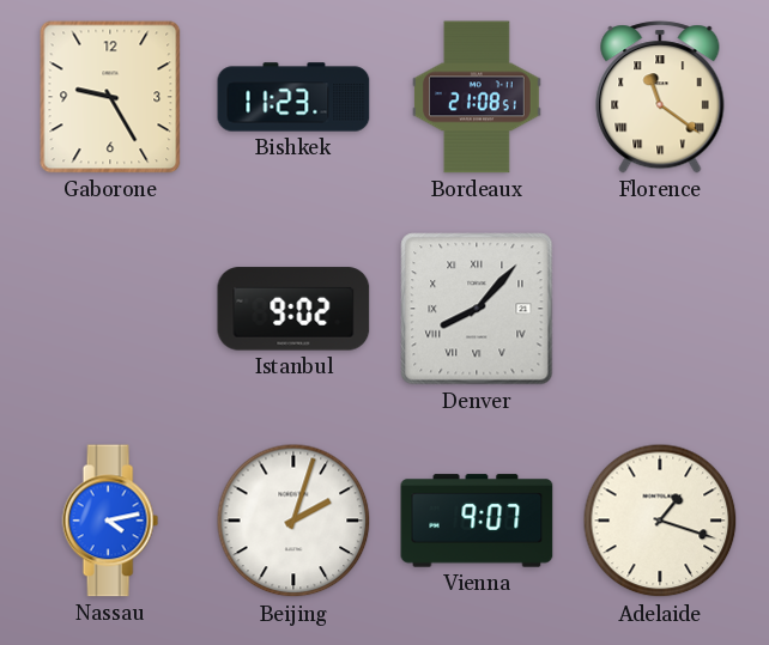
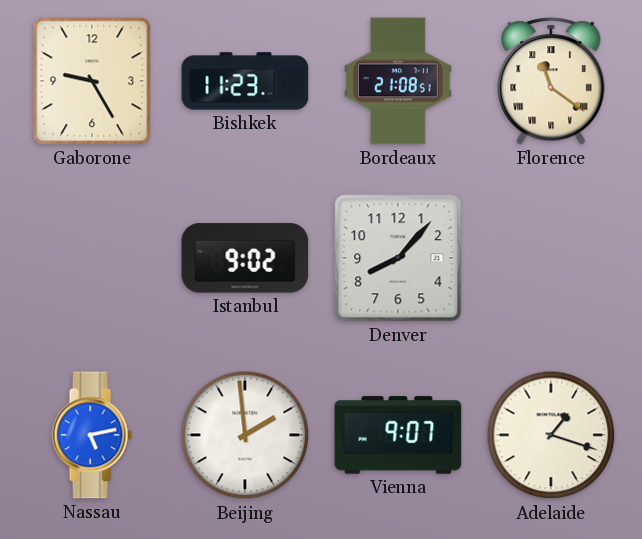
Denver numerals: Roman -> Arabic (398, 258)
Nassau: 4:13 -> 5:13 (92, 435)
Beijing: 2:03 -> 1:59 (245, 435)
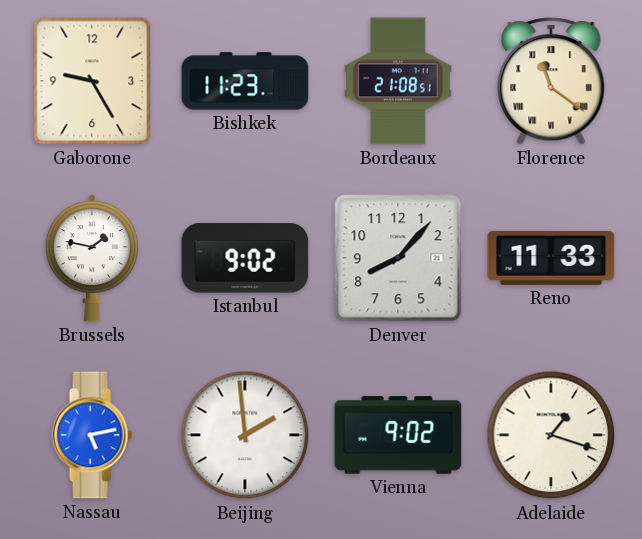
Brussels: none -> 1:47 (92, 258)
Reno: none -> 11:33 (551, 258)
Vienna: 9:07 -> 9:02 (398, 435)
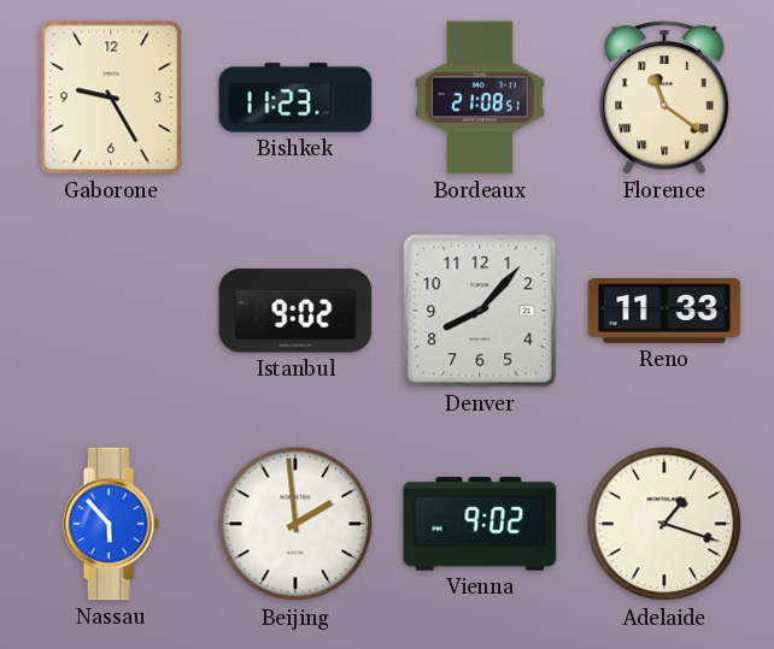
Brussels: 1:47 -> none (92, 258)
Nassau: 5:13 -> 5:53 (111, 524)
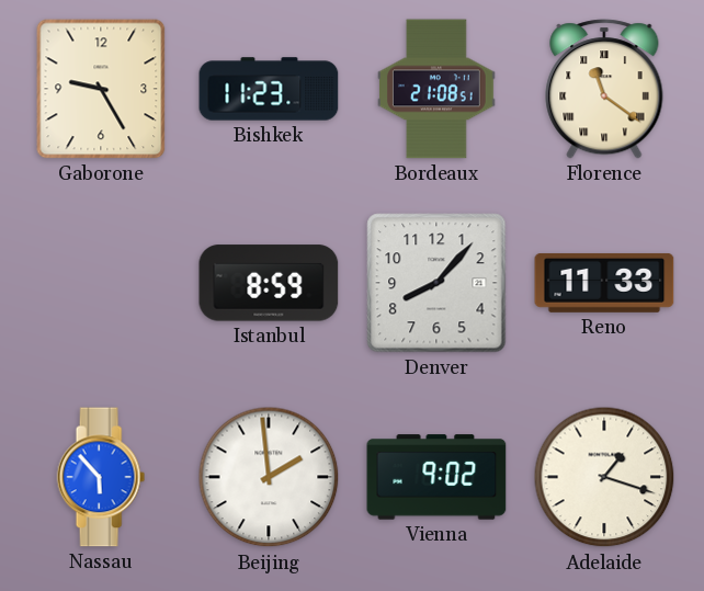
Istanbul: 9:02 -> 8:59 (269, 283)
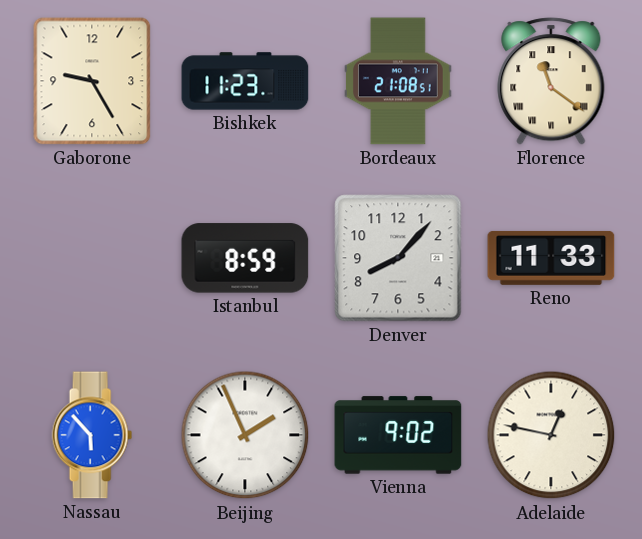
Beijing: 1:59 -> 1:56 (245, 435)
Adelaide: 1:18 -> 12:47 (551, 435)
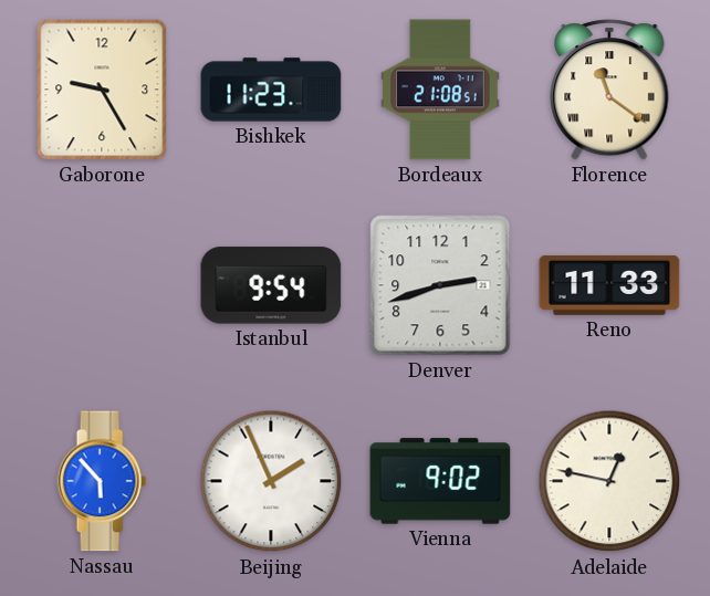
Istanbul: 8:59 -> 9:54 (271, 285)
Denver: 8:07 -> 2:42 (440, 285)
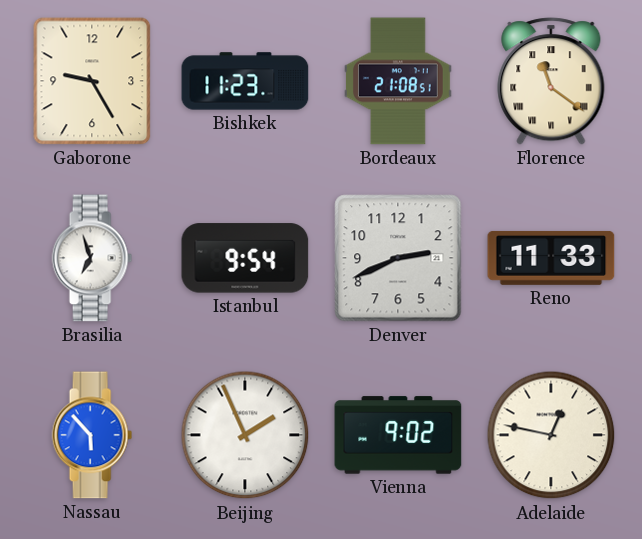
Brasilia: none -> 6:57 (92, 258)
Denver: 2:42 -> 2:41 (398, 258)
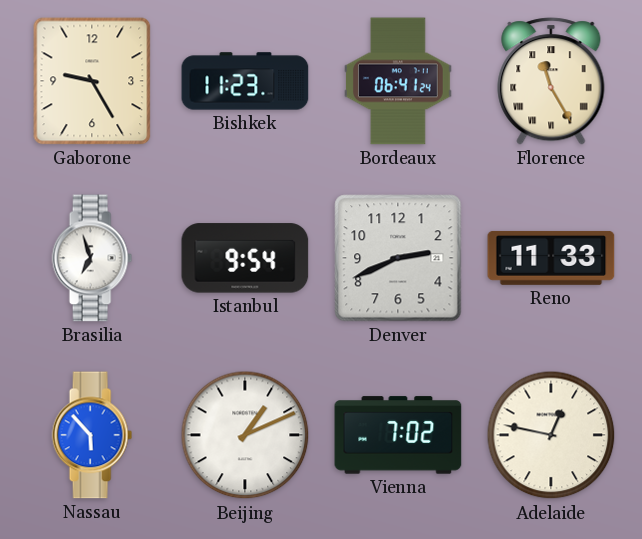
Bordeaux: 21:08 -> 06:41 (399, 81)
Florence: 11:21 -> 11:25 (551, 81)
Beijing: 1:56 -> 1:11 (245, 435)
Vienna: 9:02 -> 7:02 (398, 435)
